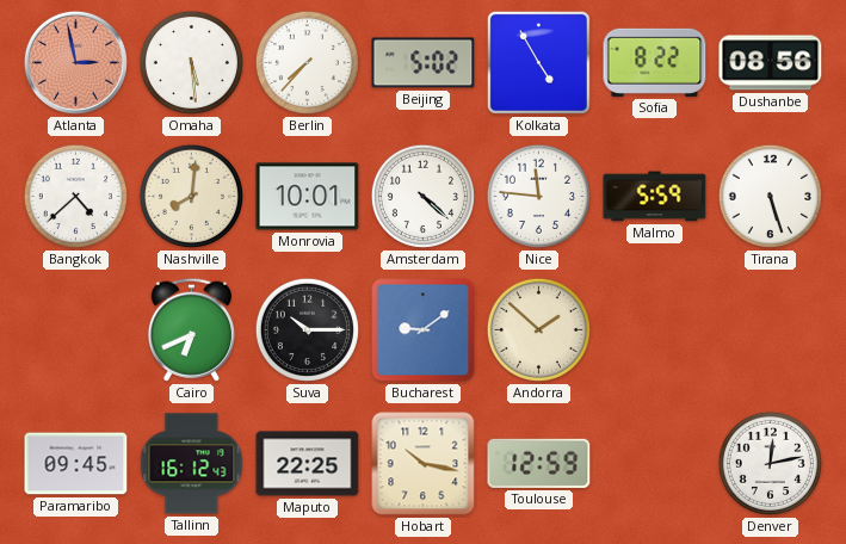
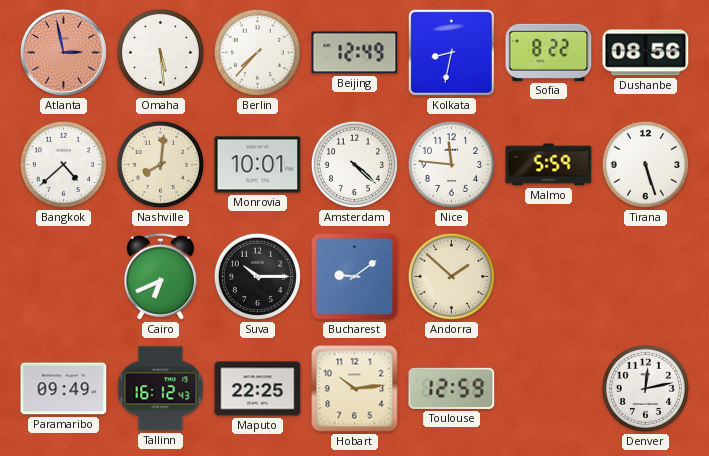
Beijing: 5:02 -> 12:49 (355, 53)
Kolkata: 4:55 -> 8:32 (451, 52)
Paramaribo: 09:45 -> 09:49 (64, 389)
Hobart: 10:17 -> 10:14 (355, 389)
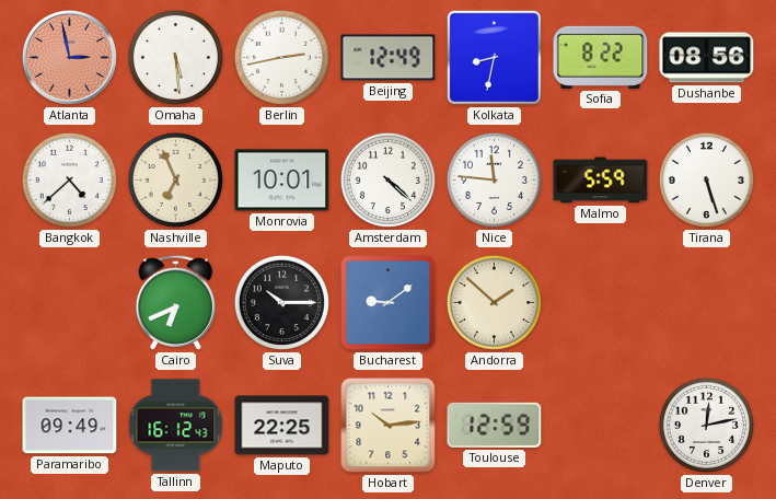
Berlin: 7:37 -> 2:43 (281, 57)
Nashville: 8:01 -> 6:56 (175, 179)
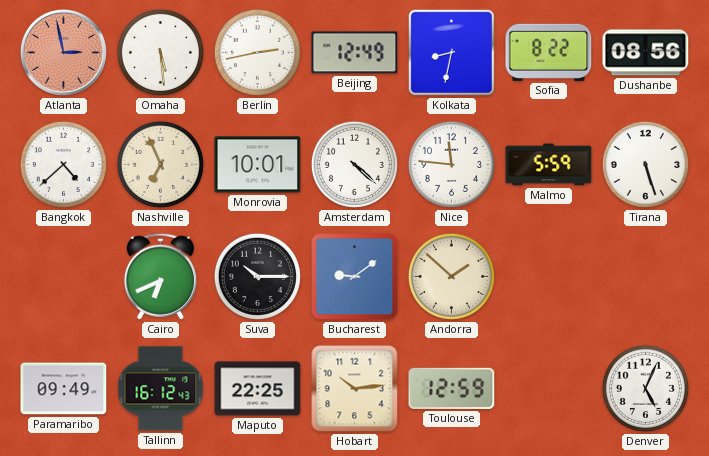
Denver: 12:13 -> 5:04 (645, 388)
